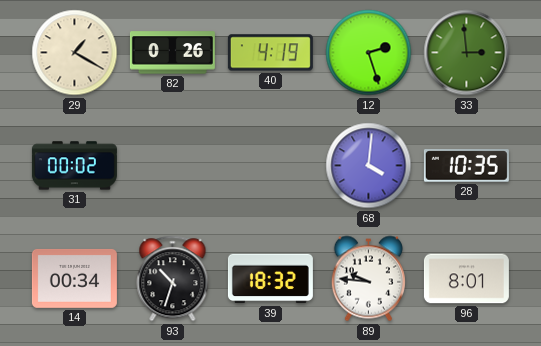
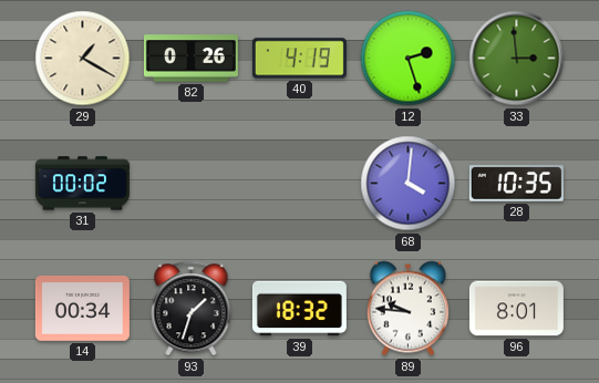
93: 10:33 -> 1:33 (192, 309)
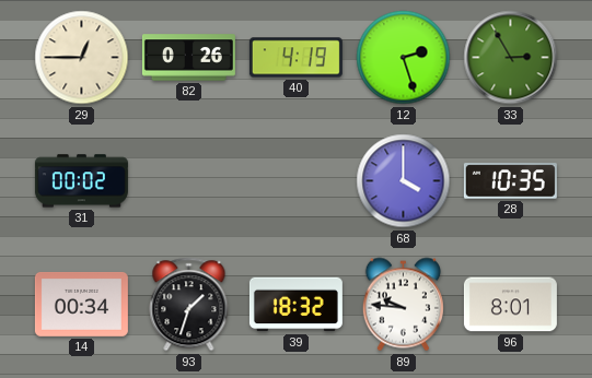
29: 1:20 -> 12:45 (82, 58)
33: 2:59 -> 2:55 (511, 58)
68: 4:01 -> 4:00 (404, 181)
